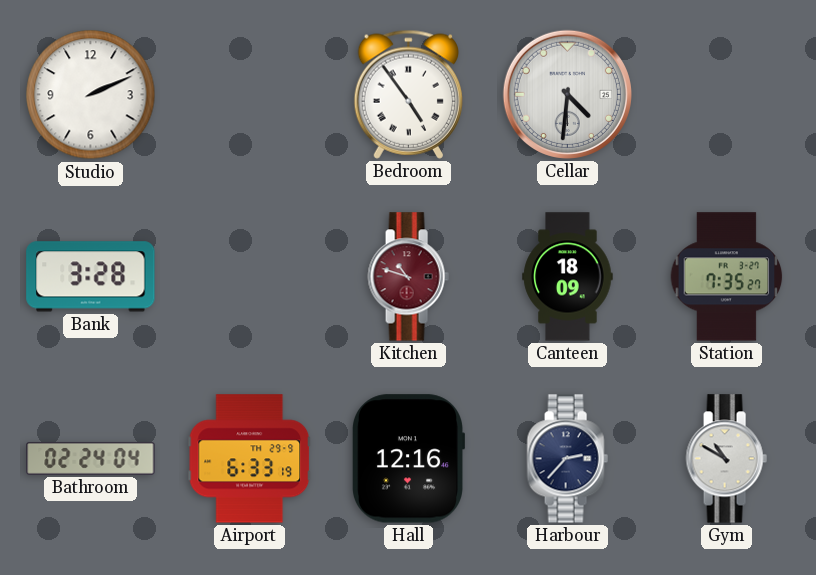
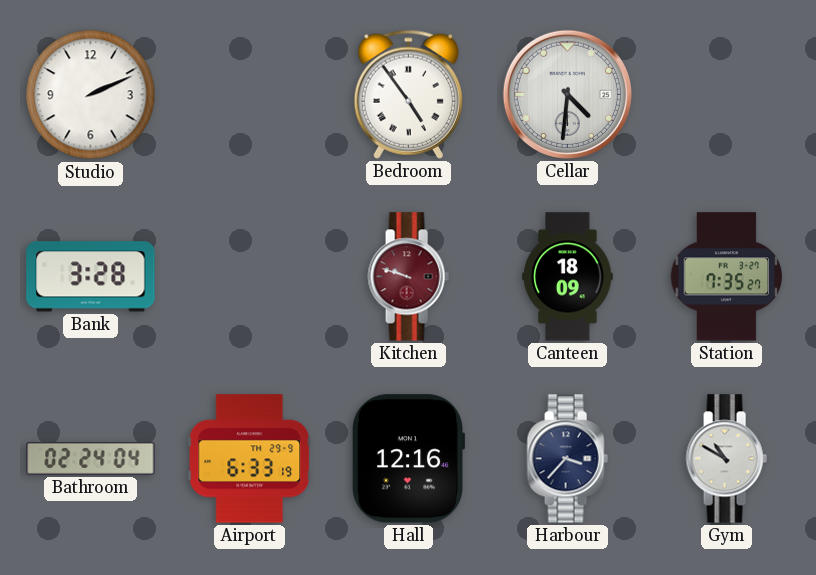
Kitchen: 10:48 -> 9:48 (408, 277)
Harbour: 2:37 -> 3:37 (567, 459)
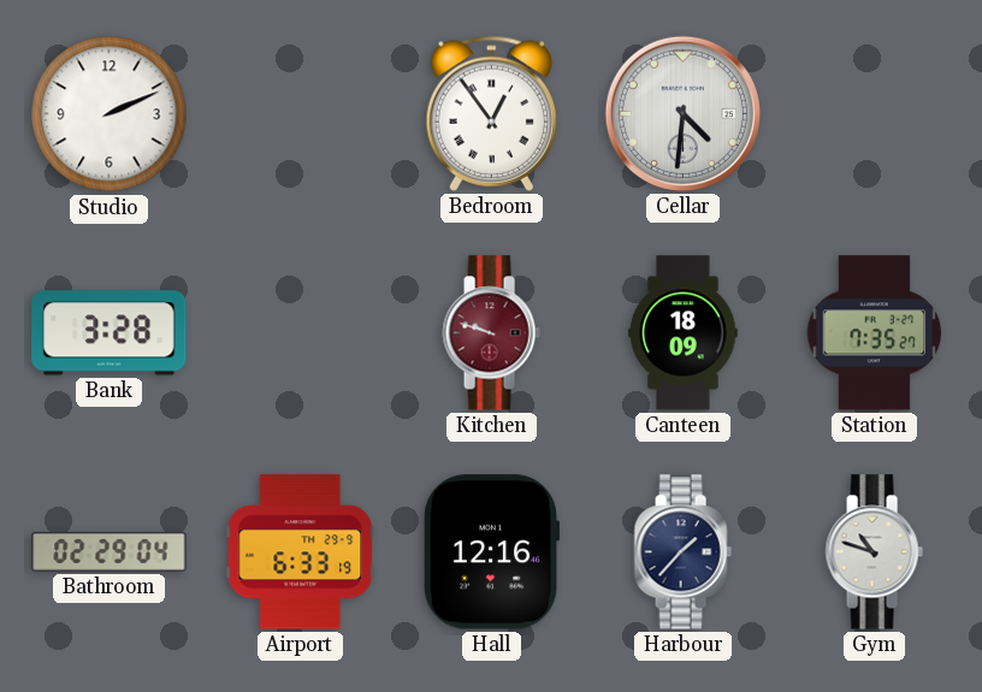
Bedroom: 4:54 -> 12:54 (491, 113)
Bathroom: 02:24 -> 02:29 (110, 551)
Harbour: 3:37 -> 1:37 (682, 552)
Gym: 10:50 -> 10:48 (874, 552)
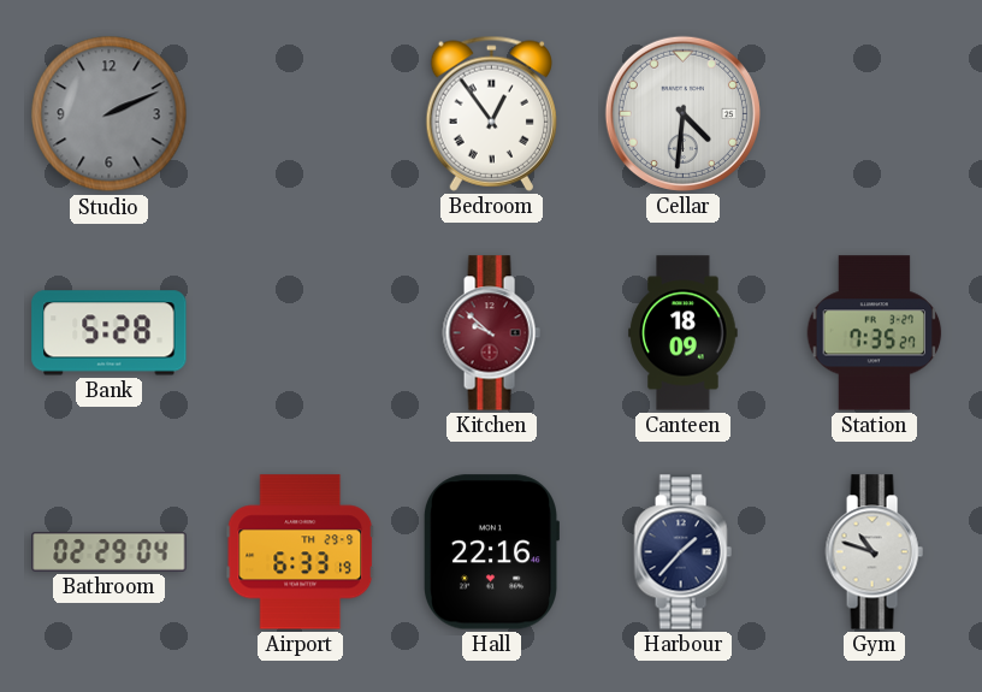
Studio dial: white -> grey (110, 114)
Bank: 3:28 -> 5:28 (110, 333)
Kitchen: 9:48 -> 9:52 (491, 333)
Hall: 12:16 -> 22:16 (490, 552)
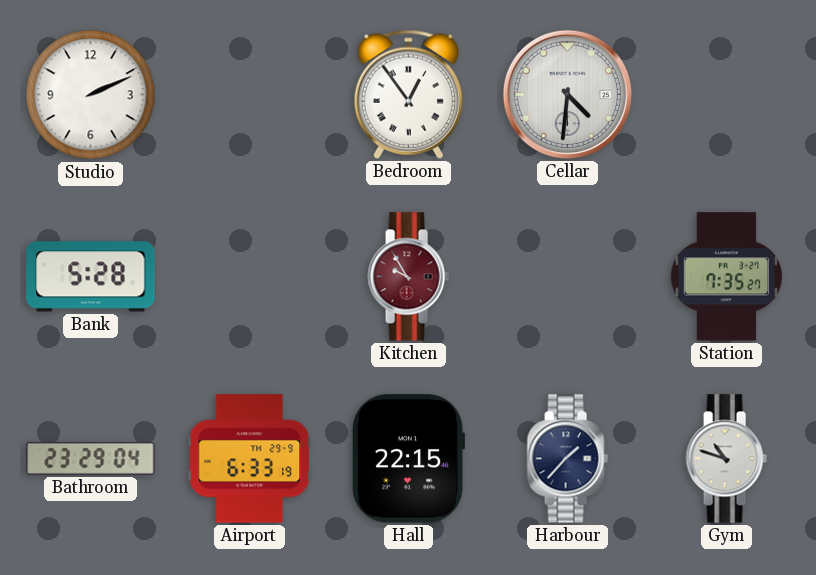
Studio dial: grey -> white (91, 95)
Kitchen: 9:52 -> 9:55 (408, 277)
Canteen: 18:09 -> none (684, 333)
Bathroom: 02:29 -> 23:29 (91, 458)
Hall: 22:16 -> 22:15 (407, 459)
